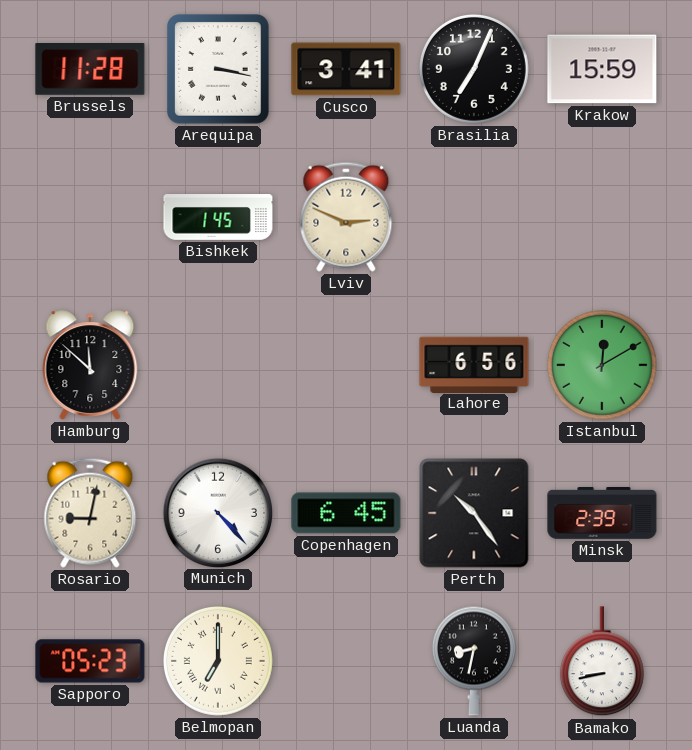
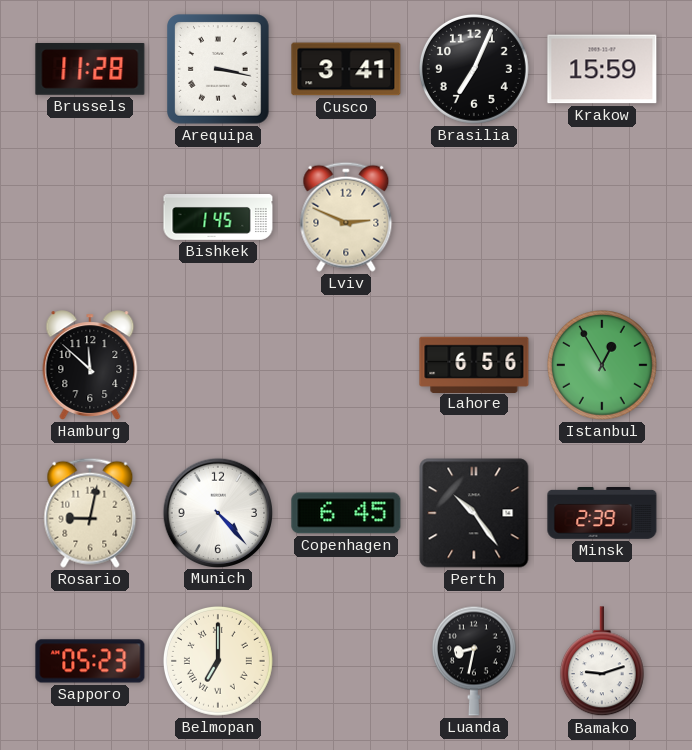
Istanbul: 12:10 -> 12:55 (602, 365)
Bamako: 8:43 -> 9:12 (602, 662)
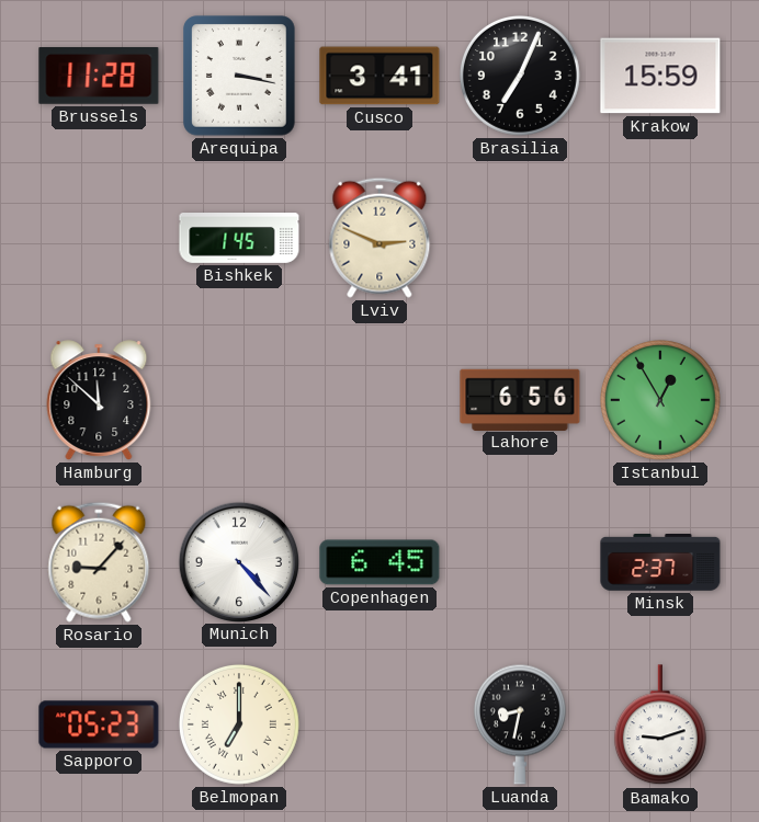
Rosario: 9:02 -> 9:07 (99, 562)
Perth: 10:24 -> none (474, 513)
Minsk: 2:39 -> 2:37 (660, 563)
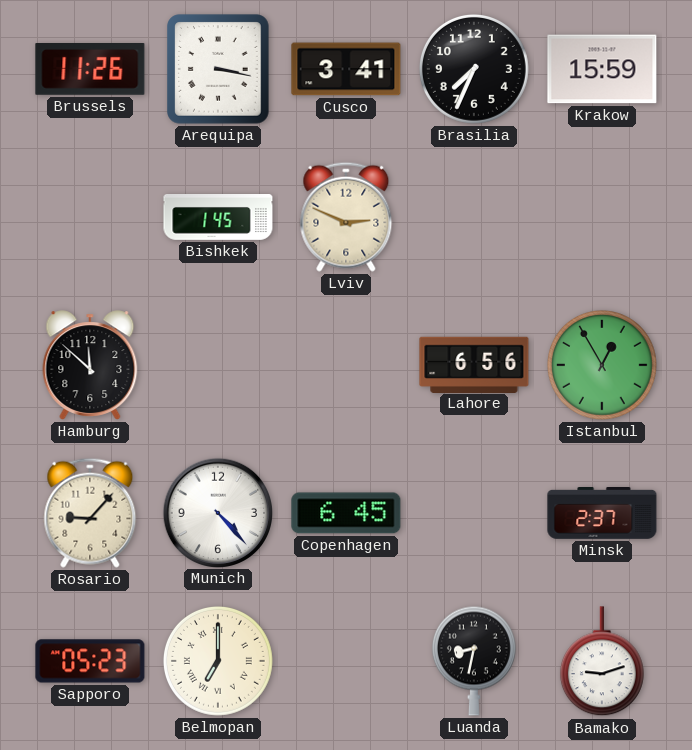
Brussels: 11:28 -> 11:26 (90, 70)
Brasilia: 7:04 -> 7:34 (474, 69)
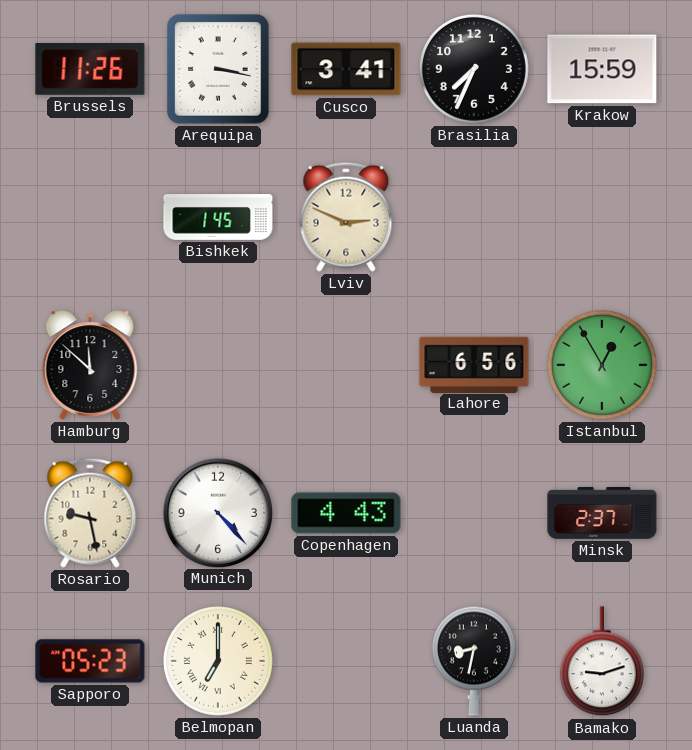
Rosario: 9:07 -> 9:28 (90, 513)
Copenhagen: 6:45 -> 4:43 (346, 513)
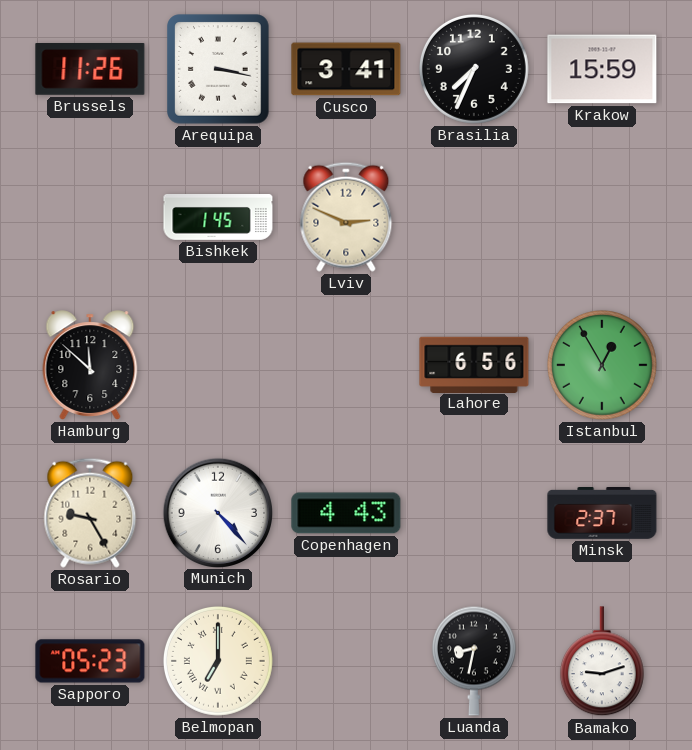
Rosario: 9:28 -> 9:25 (90, 513)
